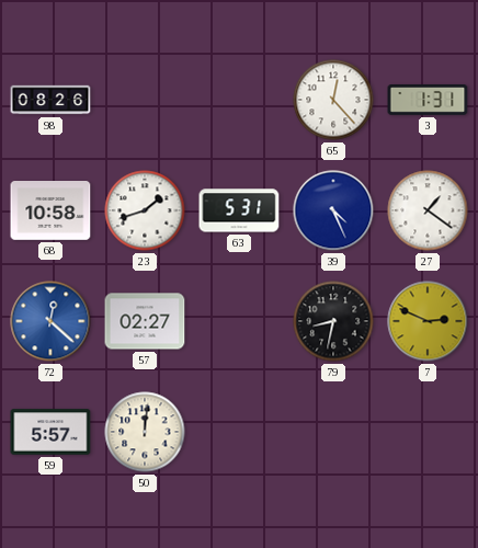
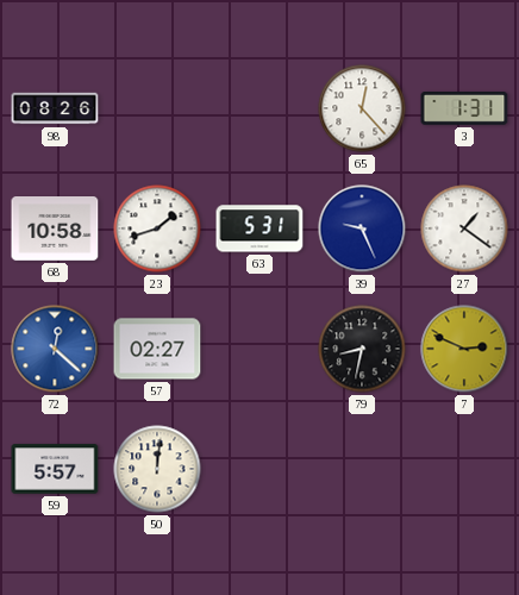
39: 4:26 -> 9:26 (362, 228)
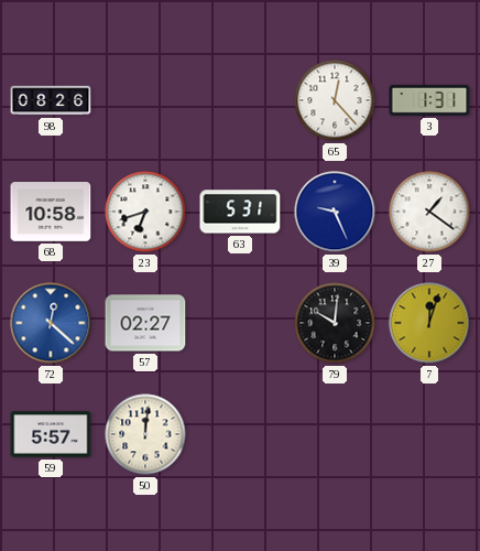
23: 1:42 -> 6:42 (145, 212)
79: 8:32 -> 10:01 (335, 323)
7: 2:49 -> 12:03 (429, 323)
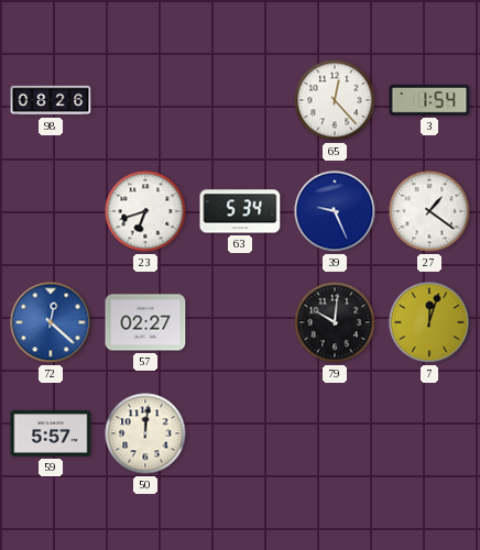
3: 1:31 -> 1:54 (429, 101)
68: 10:58 -> none (51, 213)
63: 5:31 -> 5:34 (240, 211)
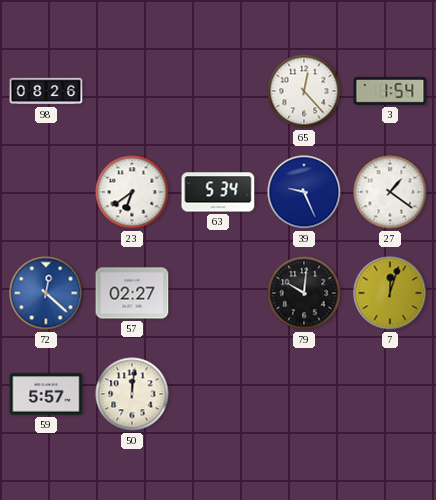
23: 6:42 -> 6:39 (132, 192)
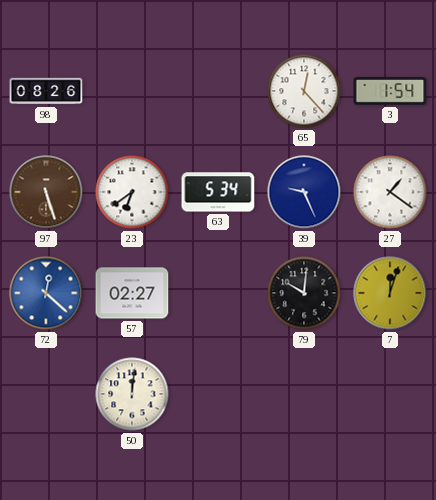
97: none -> 5:27 (46, 192)
59: 5:57 -> none (46, 394)
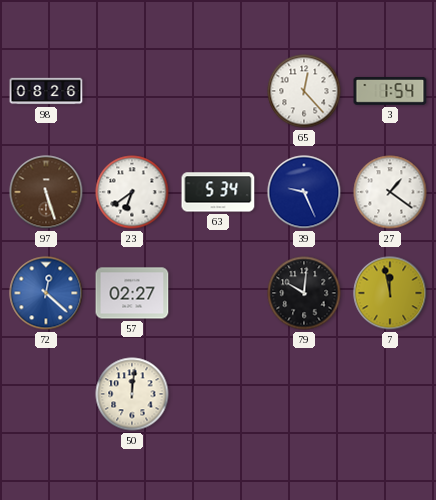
7: 12:03 -> 11:58 (390, 293)
